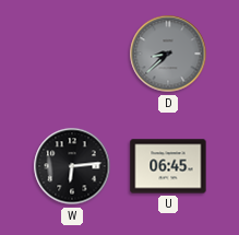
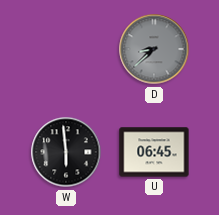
W: 6:14 -> 5:59 (66, 152)
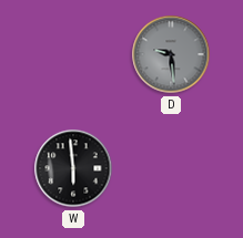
D: 8:38 -> 9:29 (171, 54)
U: 06:45 -> none (154, 152)
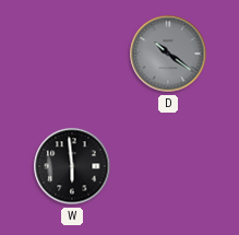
D: 9:29 -> 10:21 (168, 54)
